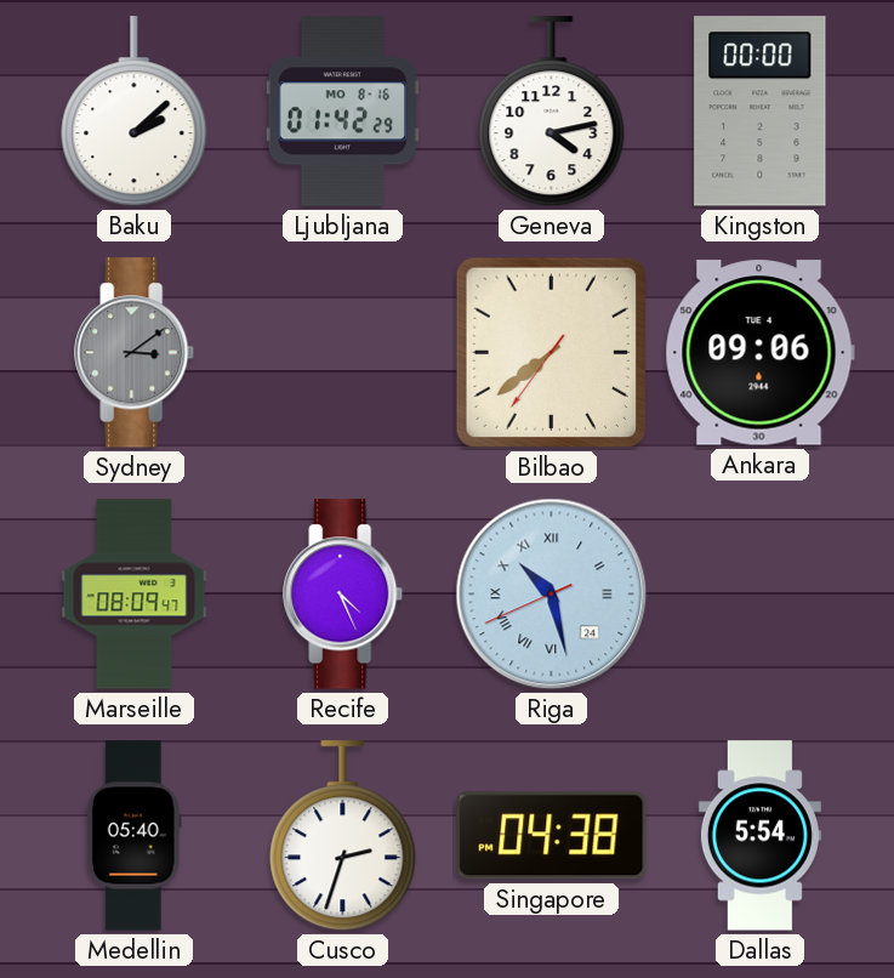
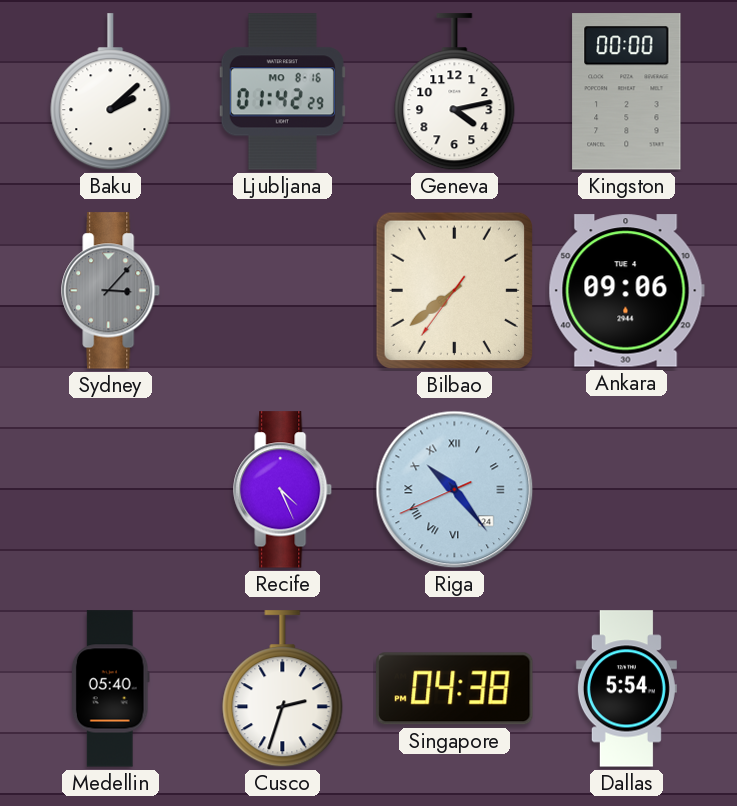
Sydney: 3:09 -> 3:07 (111, 291)
Marseille: 08:09 -> none (135, 595)
Riga: 10:27 -> 10:23 (455, 490)
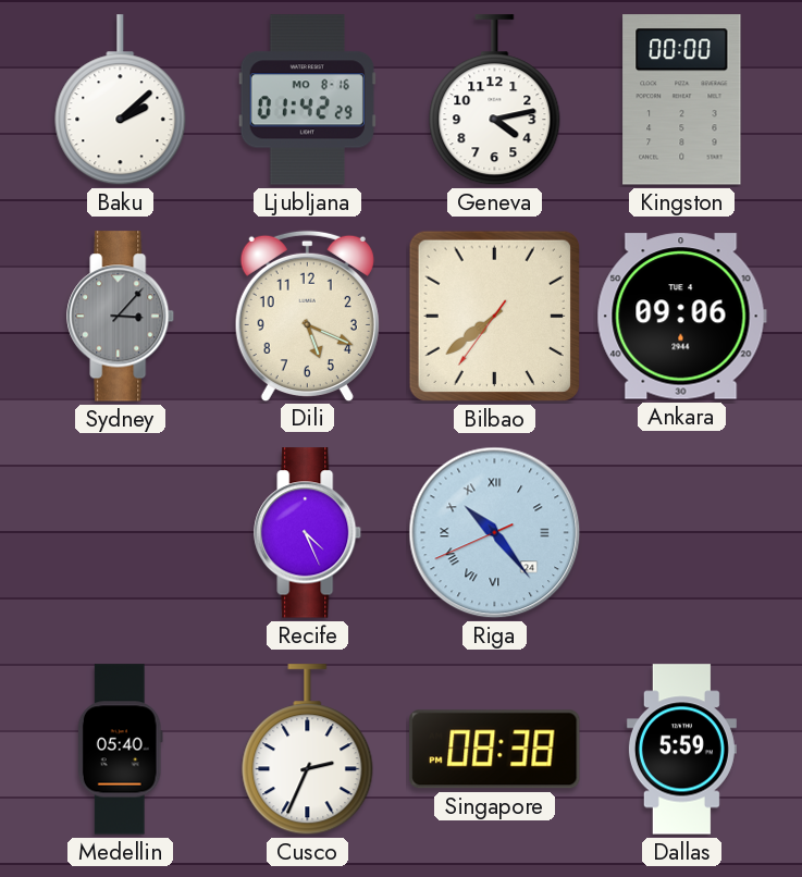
Dili: none -> 5:19 (307, 316)
Cusco: 2:33 -> 2:34 (308, 750)
Singapore: 04:38 -> 08:38 (495, 750)
Dallas: 5:54 -> 5:59 (681, 750)
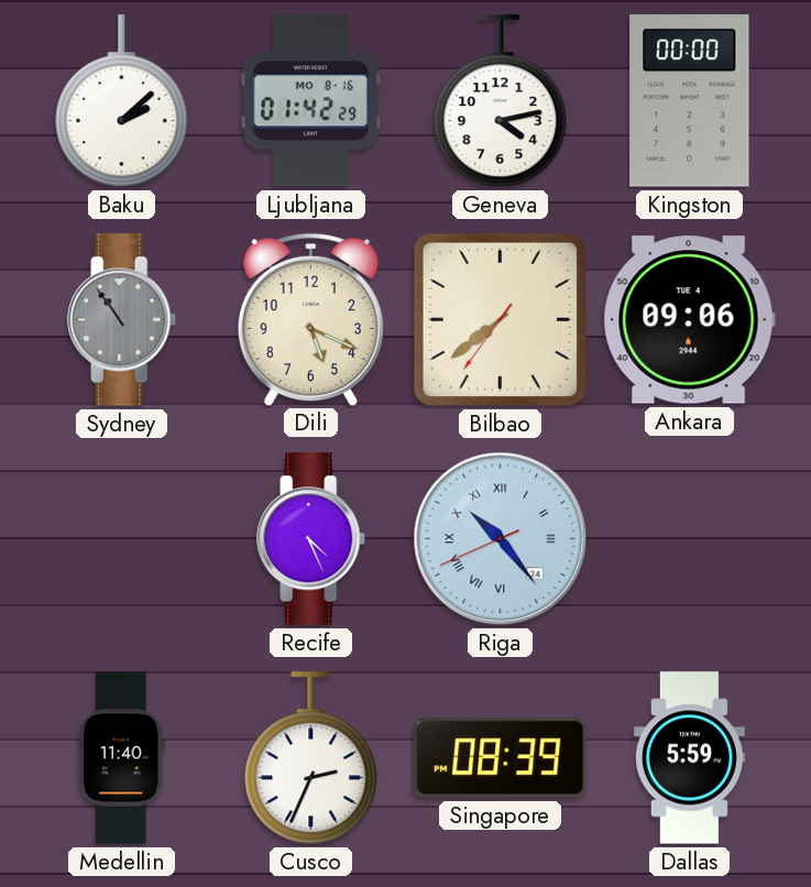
Sydney: 3:07 -> 10:54 (122, 320)
Medellin: 05:40 -> 11:40 (121, 758)
Singapore: 08:38 -> 08:39 (501, 758)
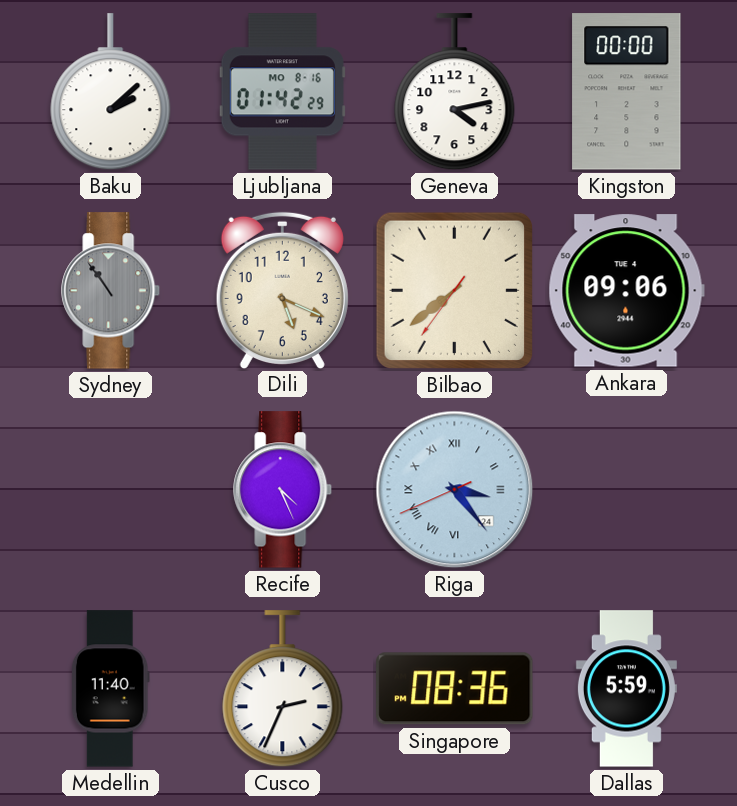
Riga: 10:23 -> 3:23 (455, 490)
Singapore: 08:39 -> 08:36 (455, 689)
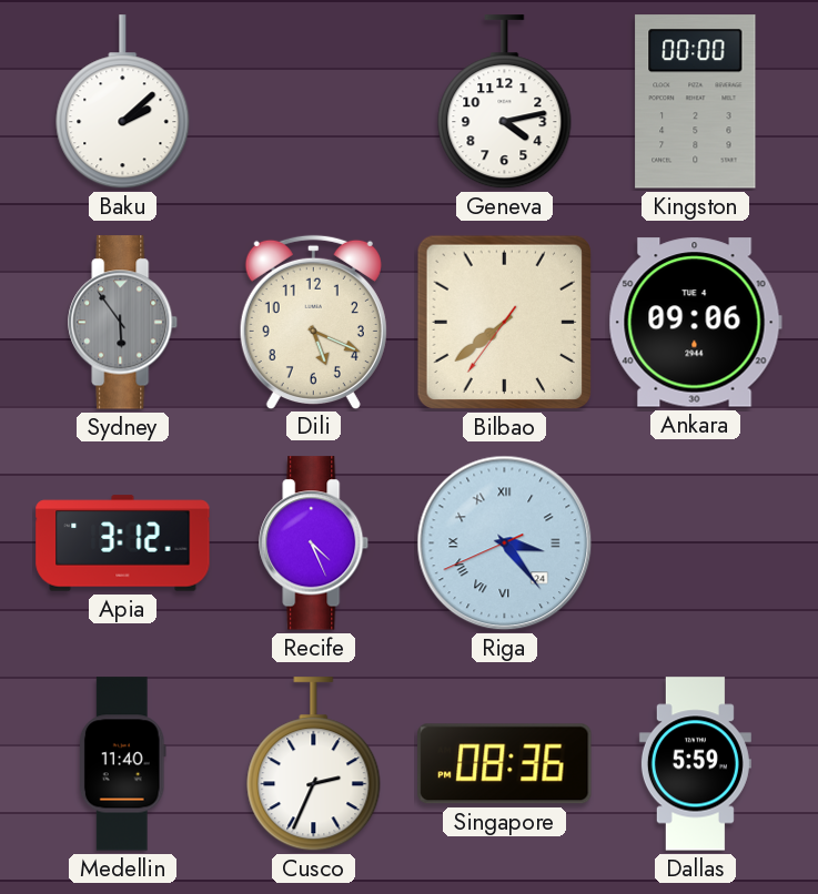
Ljubljana: 01:42 -> none (282, 92)
Sydney: 10:54 -> 5:54 (123, 323)
Apia: none -> 3:12 (123, 543)
